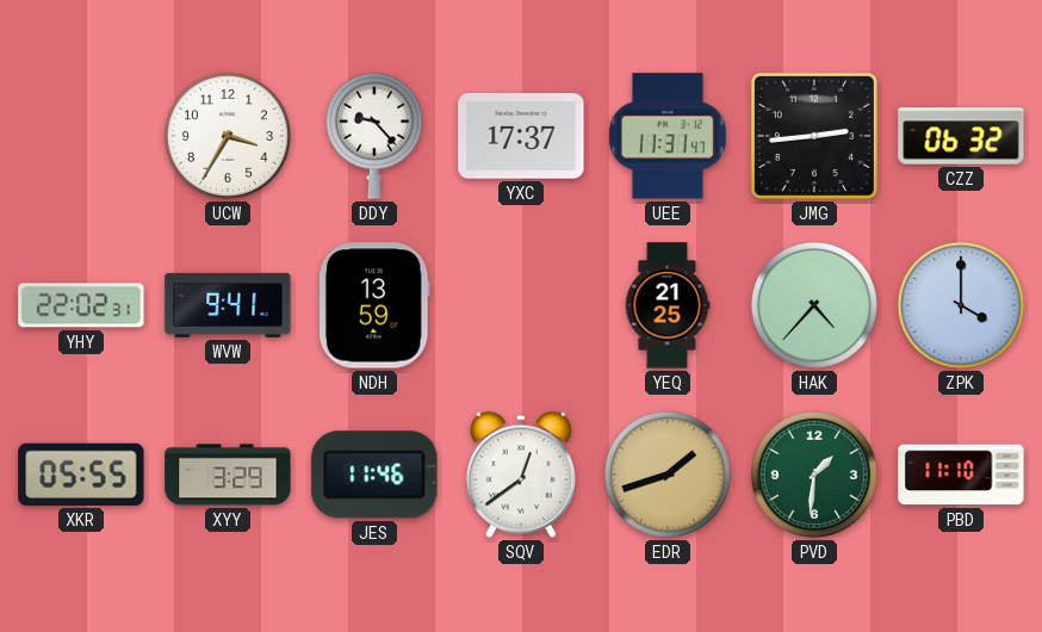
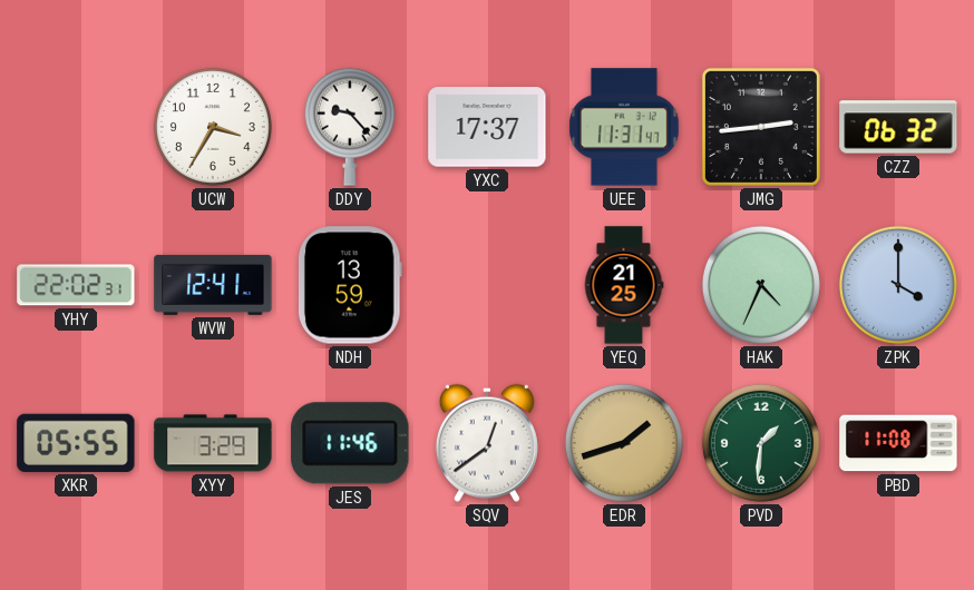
WVW: 9:41 -> 12:41 (213, 285)
HAK: 4:37 -> 4:34 (761, 285)
PBD: 11:10 -> 11:08 (898, 443)
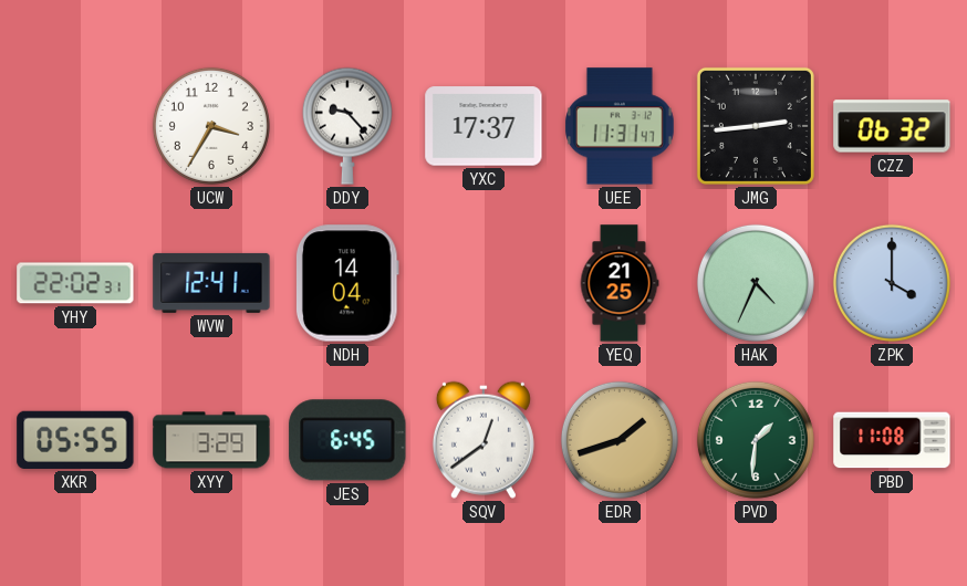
NDH: 13:59 -> 14:04 (347, 283)
JES: 11:46 -> 6:45 (347, 440)
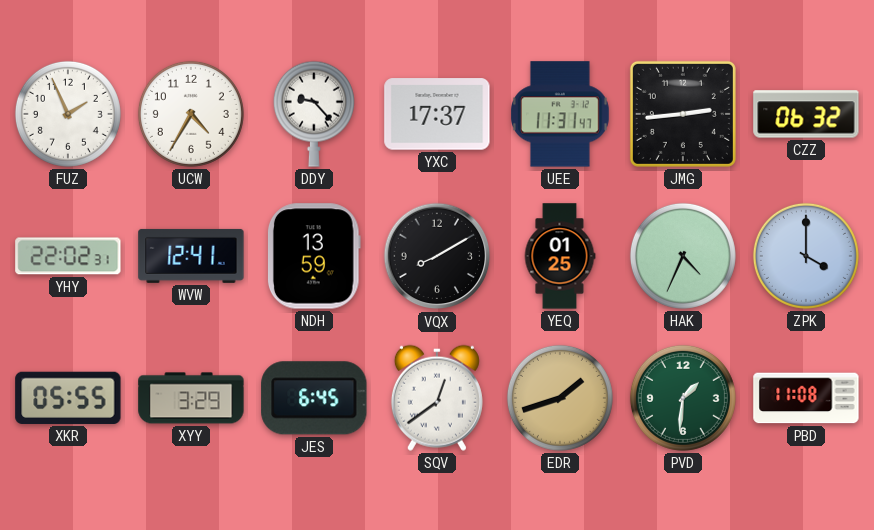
FUZ: none -> 1:56 (68, 114)
UCW: 3:35 -> 4:35 (191, 114)
NDH: 14:04 -> 13:59 (314, 256)
VQX: none -> 8:10 (437, 256)
YEQ: 21:25 -> 01:25 (560, 256)
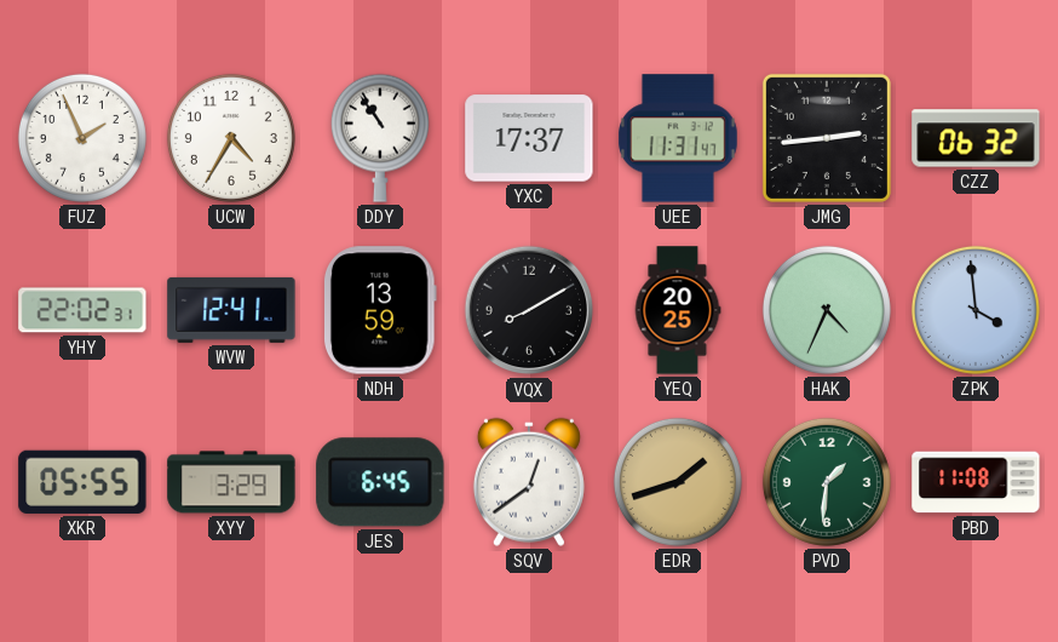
DDY: 9:23 -> 10:54 (380, 138)
YEQ: 01:25 -> 20:25 (678, 310)
ZPK: 4:00 -> 3:59 (976, 310)
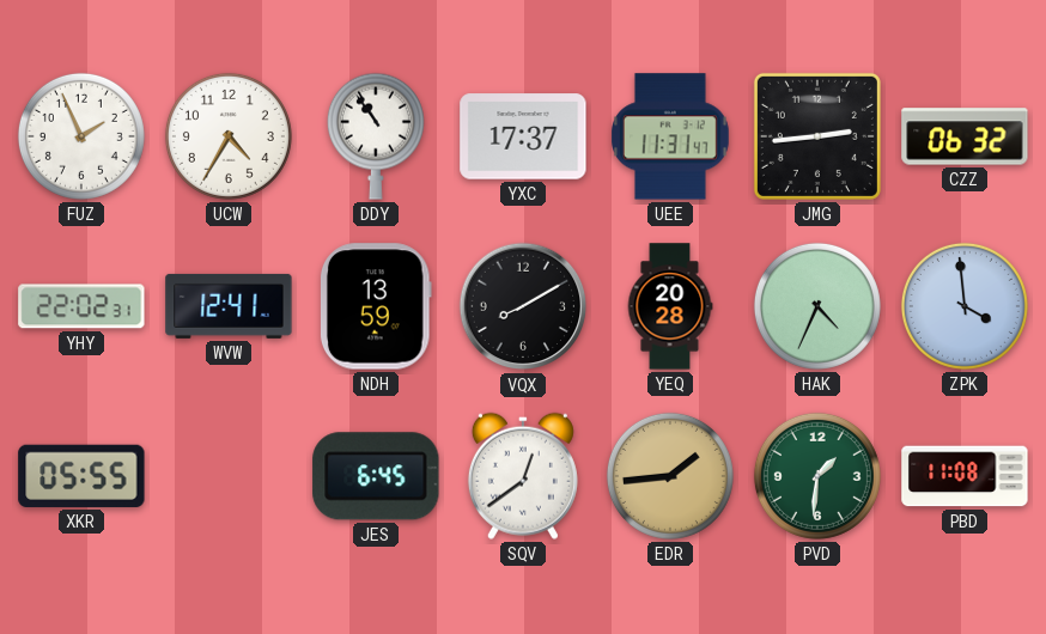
YEQ: 20:25 -> 20:28 (670, 306)
XYY: 3:29 -> none (231, 482)
EDR: 1:42 -> 1:44 (670, 476)
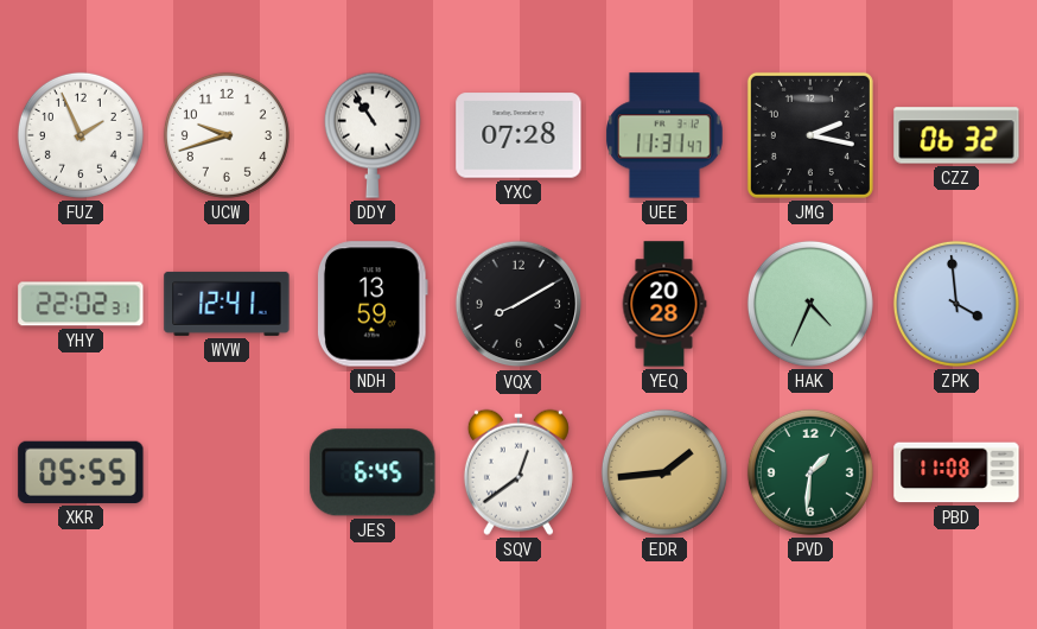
UCW: 4:35 -> 9:42 (227, 135)
YXC: 17:37 -> 07:28 (518, 135)
JMG: 2:44 -> 2:17 (810, 135)
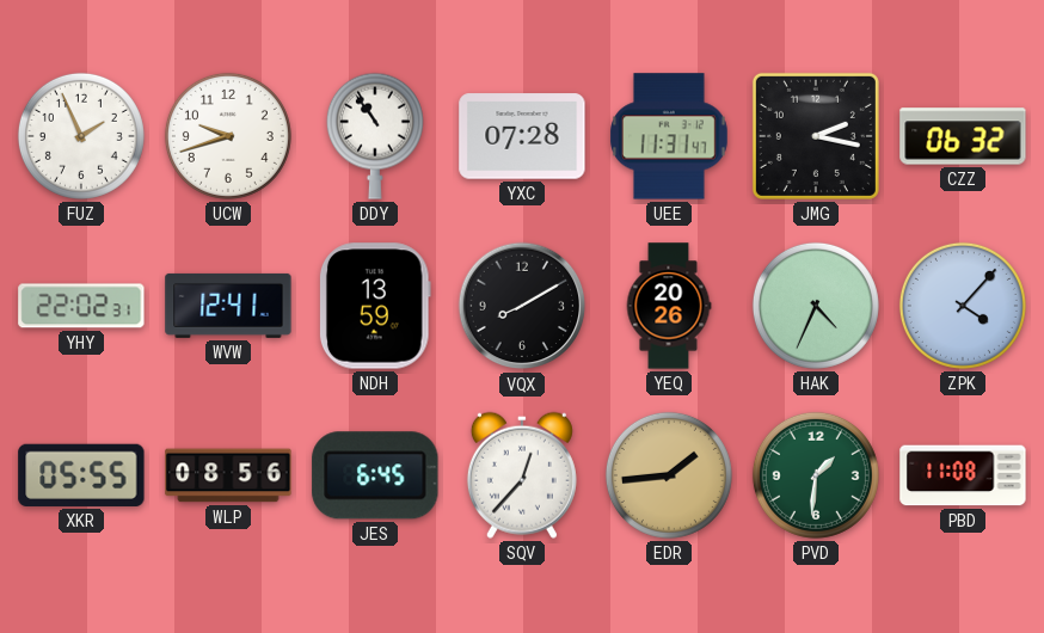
YEQ: 20:28 -> 20:26 (669, 306)
ZPK: 3:59 -> 4:07 (963, 306)
WLP: none -> 08:56 (228, 475)
SQV: 12:39 -> 12:37 (522, 475)
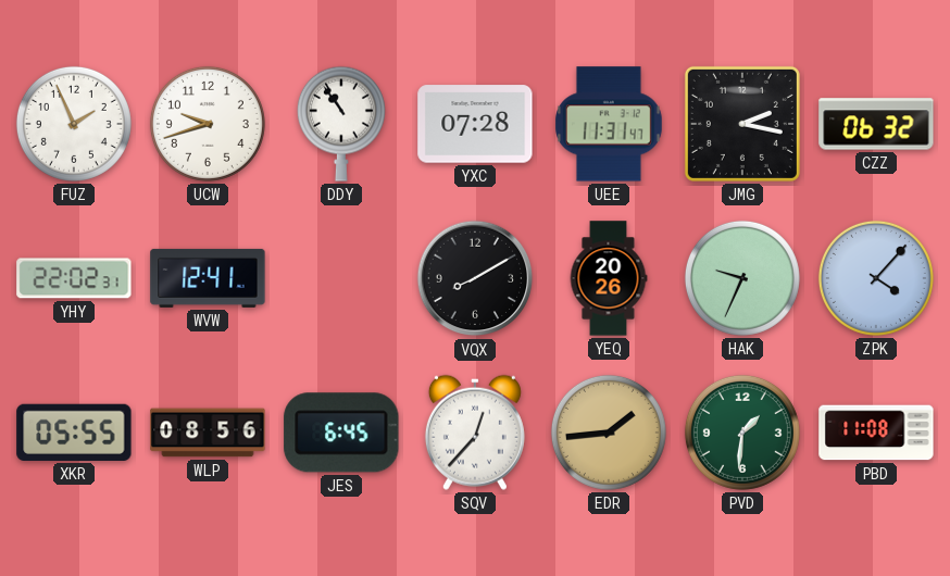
NDH: 13:59 -> none (375, 306)
HAK: 4:34 -> 9:34 (742, 278)
